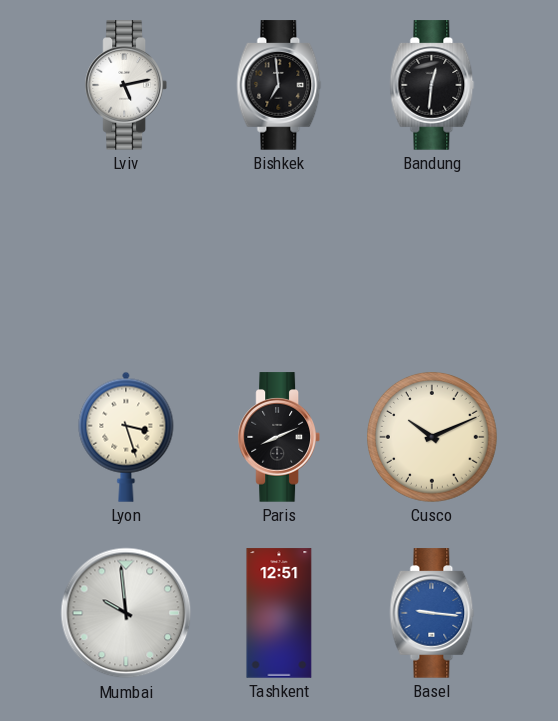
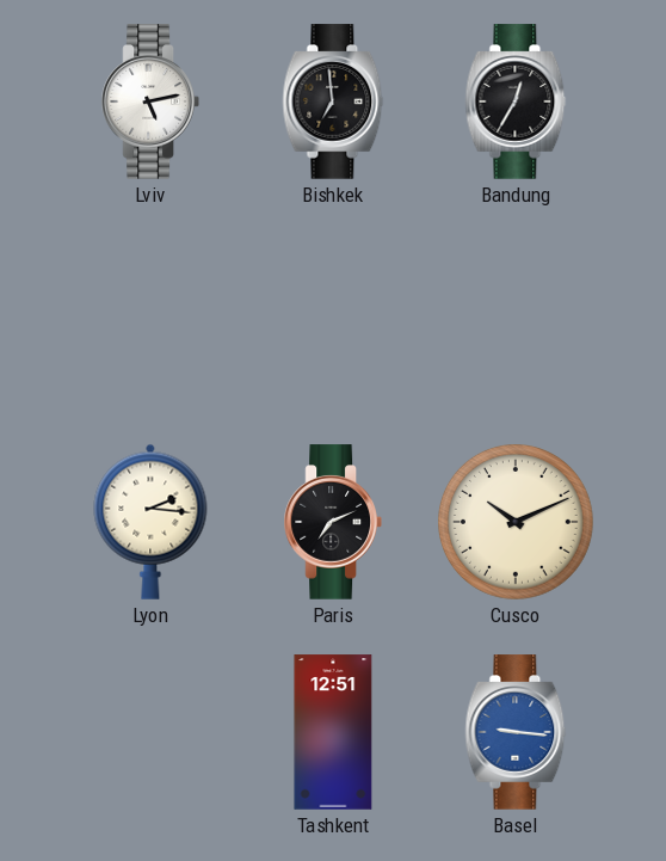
Bandung: 12:31 -> 12:35 (516, 102)
Lyon: 3:27 -> 2:16 (150, 522)
Paris: 8:11 -> 7:11 (333, 522)
Mumbai: 9:59 -> none (126, 613)
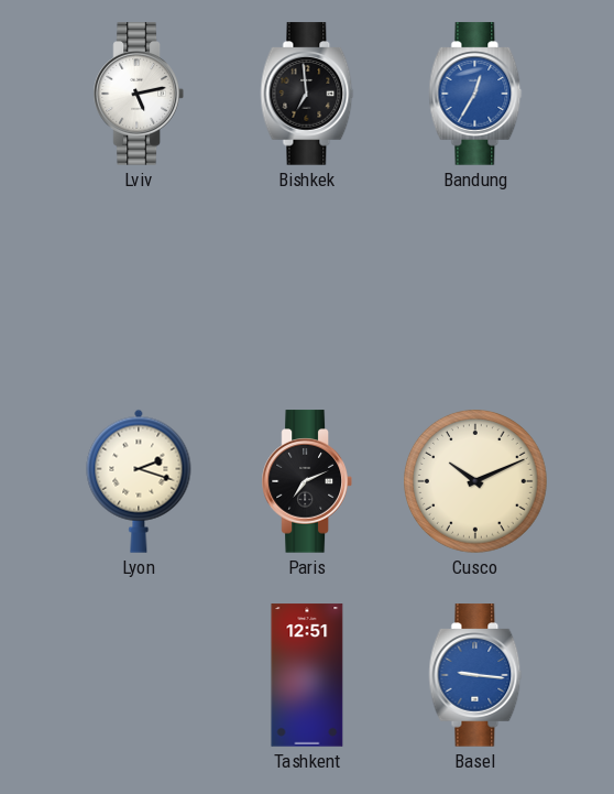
Bandung dial: black -> blue (475, 94)
Lyon: 2:16 -> 2:18 (139, 481)
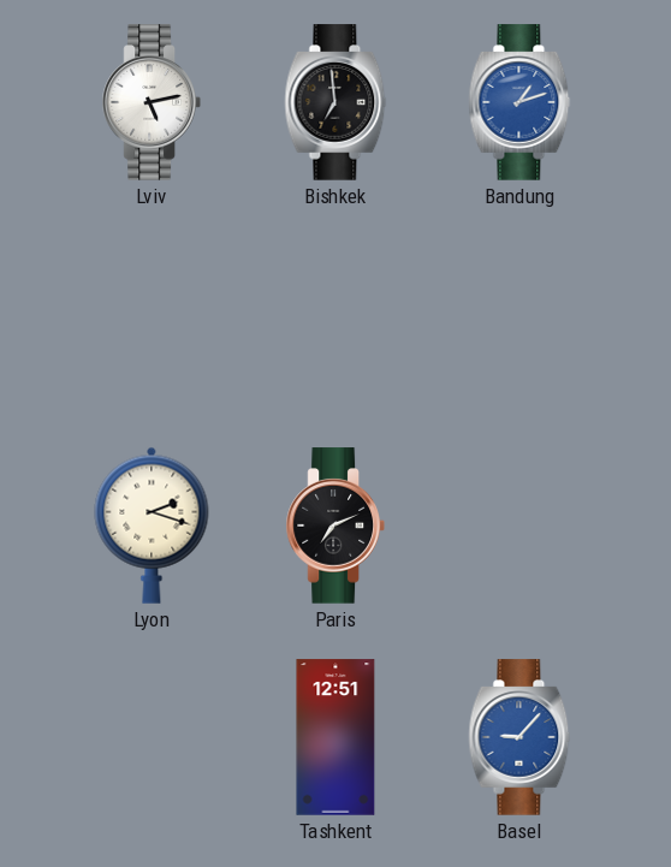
Bandung: 12:35 -> 1:12 (519, 102)
Cusco: 10:11 -> none (476, 482)
Basel: 9:16 -> 9:07 (519, 737)
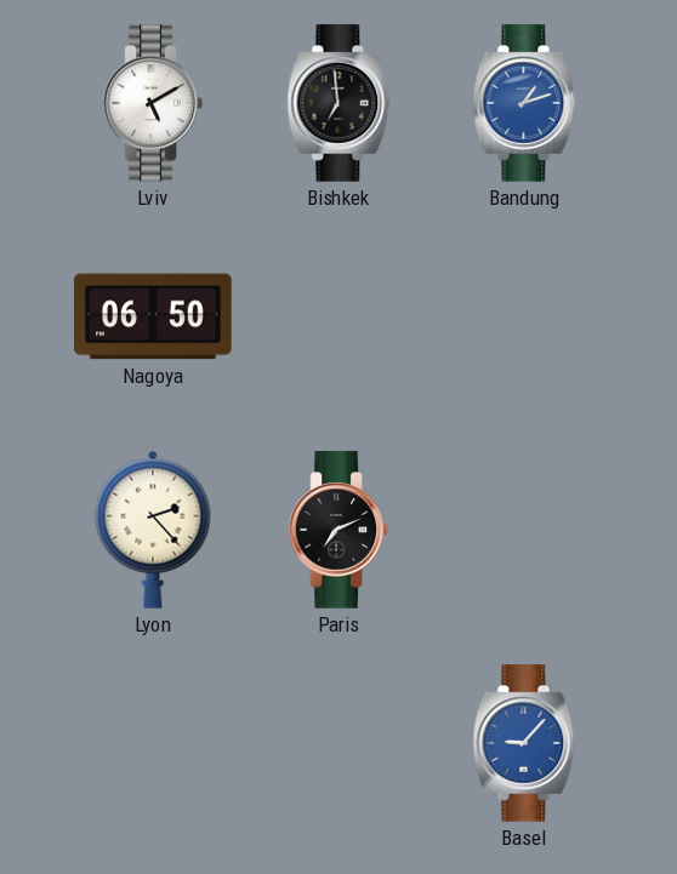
Lviv: 5:13 -> 5:10 (153, 103)
Nagoya: none -> 06:50 (153, 316)
Lyon: 2:18 -> 2:23 (153, 530)
Tashkent: 12:51 -> none (335, 737)
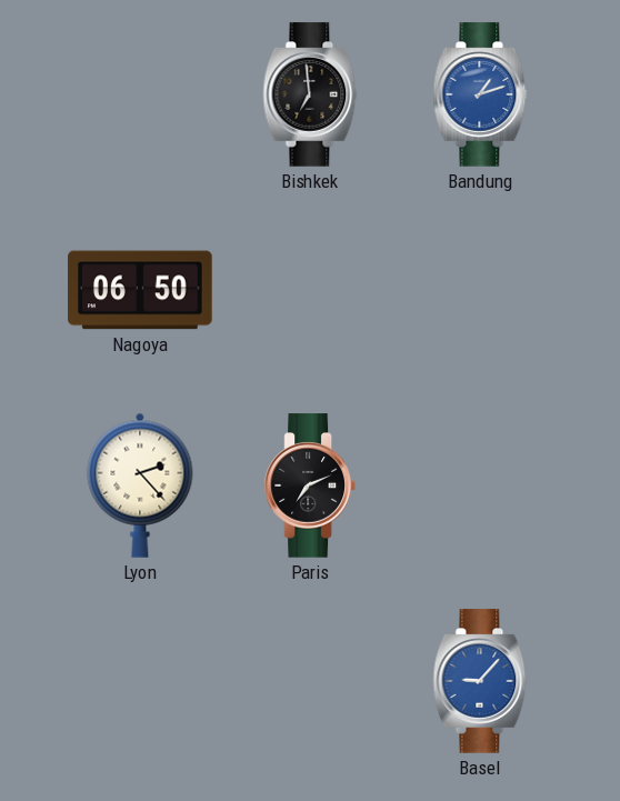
Lviv: 5:10 -> none (153, 103)
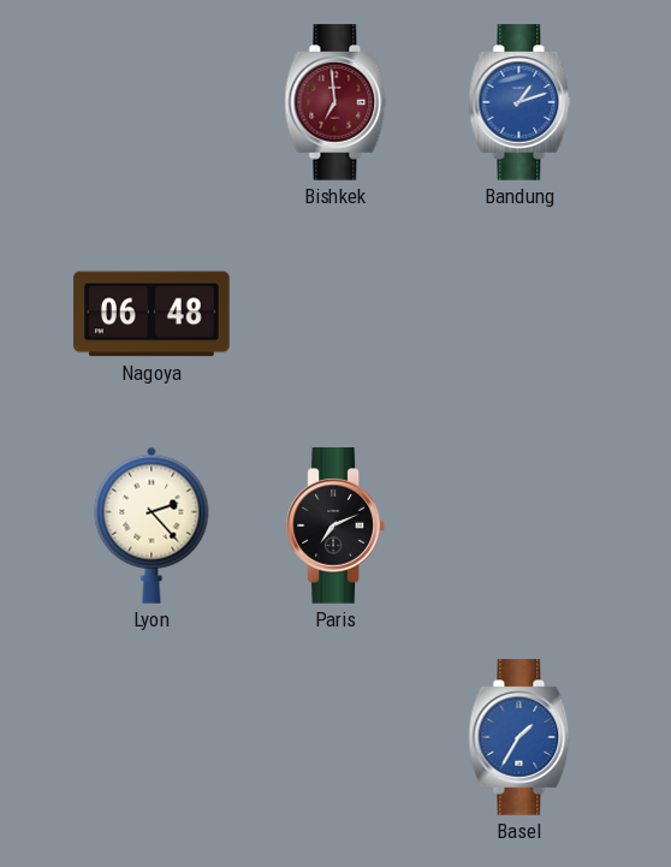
Bishkek dial: black -> burgundy (335, 102)
Nagoya: 06:50 -> 06:48 (152, 314)
Basel: 9:07 -> 1:35 (519, 737)
